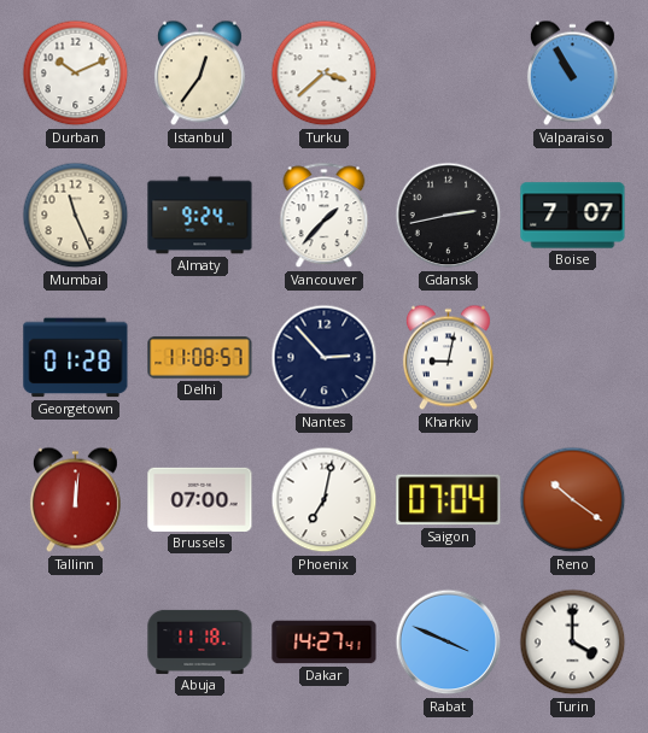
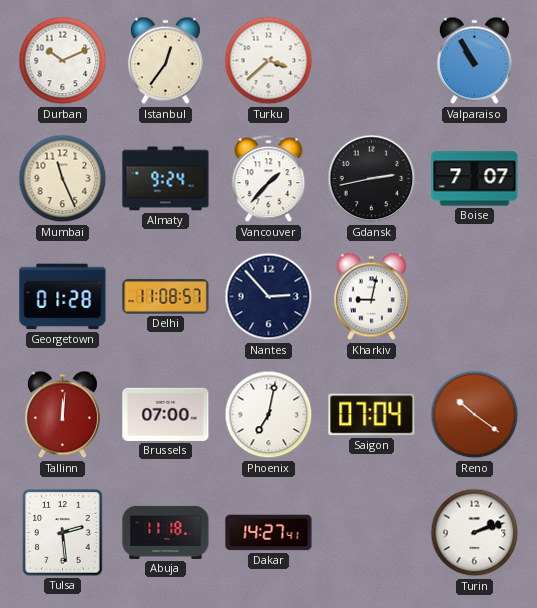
Tulsa: none -> 2:29 (63, 533)
Rabat: 3:49 -> none (449, 643)
Turin: 4:00 -> 2:12 (475, 533)
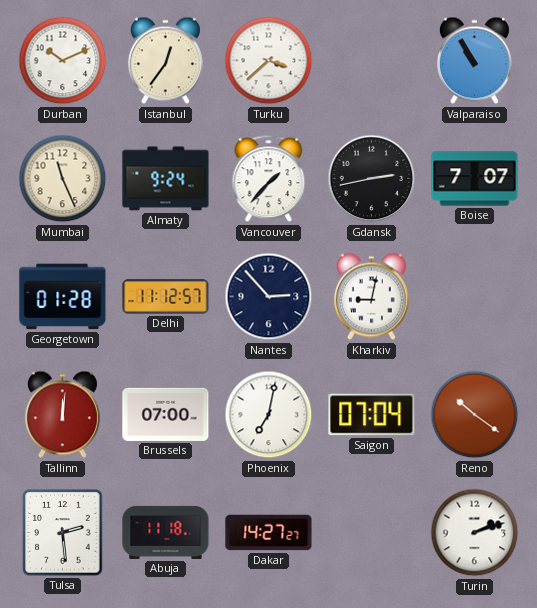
Delhi: 11:08 -> 11:12 (166, 297)
Dakar: 14:27:41 -> 14:27:27 (269, 533)
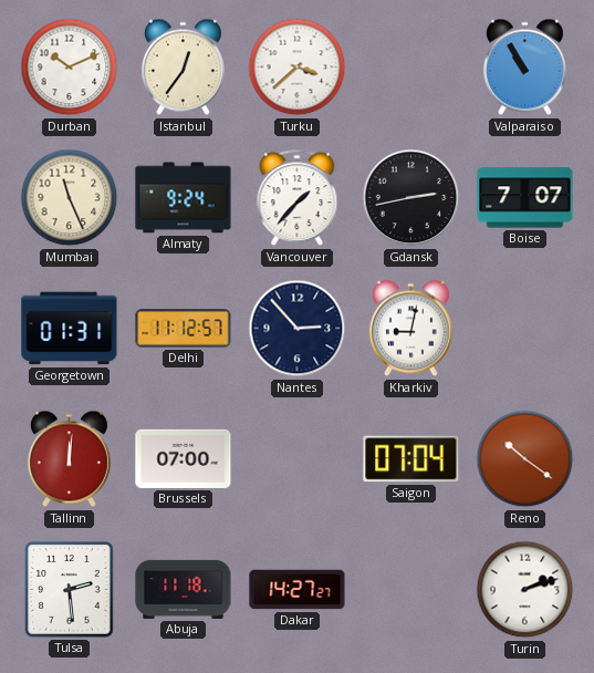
Georgetown: 01:28 -> 01:31 (70, 329)
Phoenix: 7:02 -> none (269, 415)
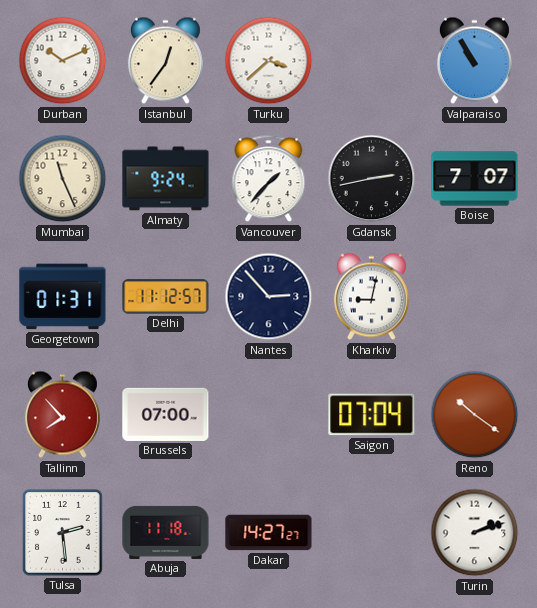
Tallinn: 12:01 -> 7:53 (62, 415)
